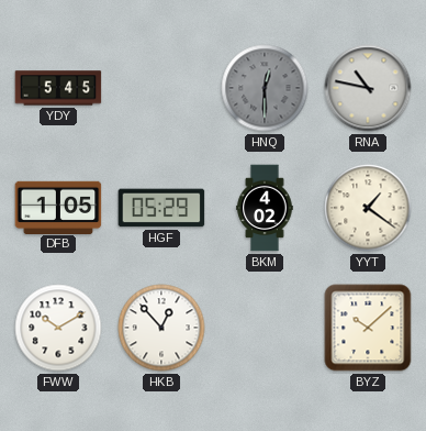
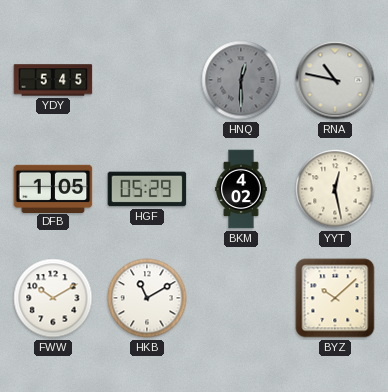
YYT: 1:21 -> 12:28 (335, 189)
HKB: 12:53 -> 11:10 (147, 298)
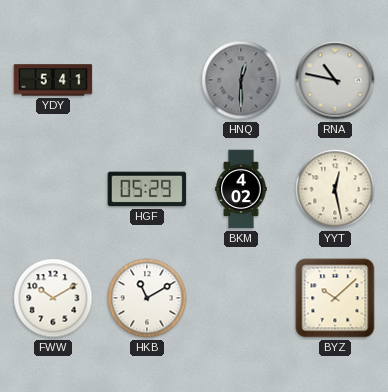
YDY: 5:45 -> 5:41 (53, 80)
DFB: 1:05 -> none (53, 188)
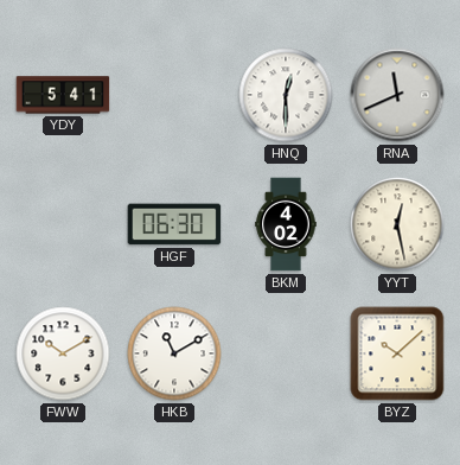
HNQ dial: grey -> white (286, 95)
RNA: 10:47 -> 11:41 (397, 95)
HGF: 05:29 -> 06:30 (174, 224)
